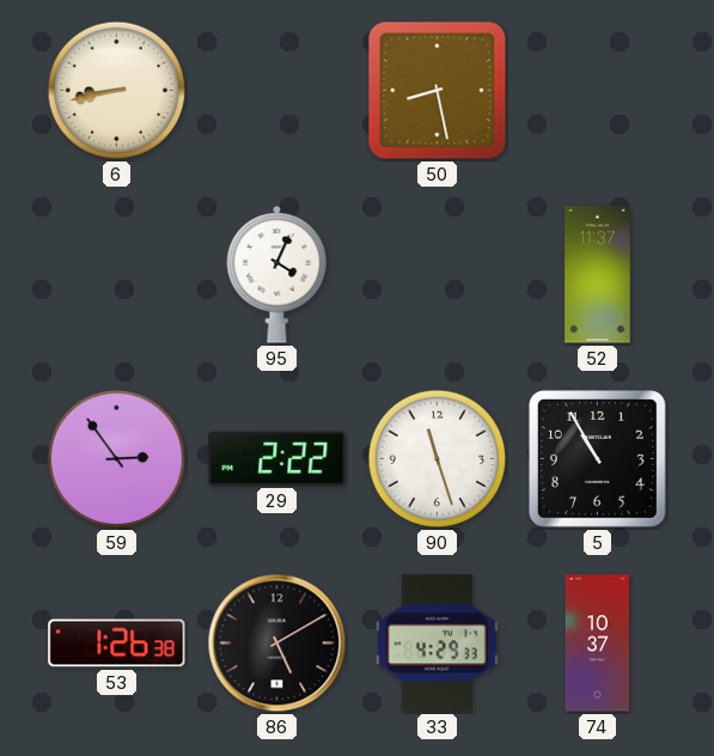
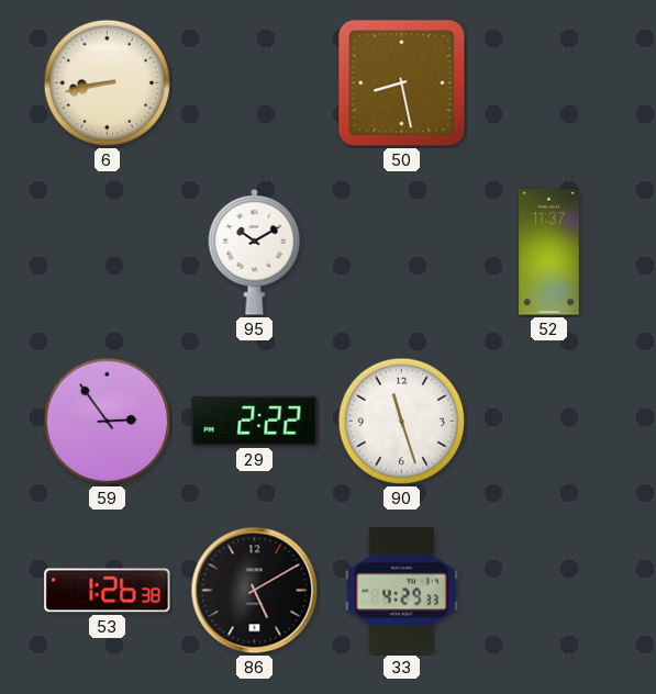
95: 4:04 -> 10:10 (255, 251)
5: 10:55 -> none (597, 458)
74: 10:37 -> none (598, 644)
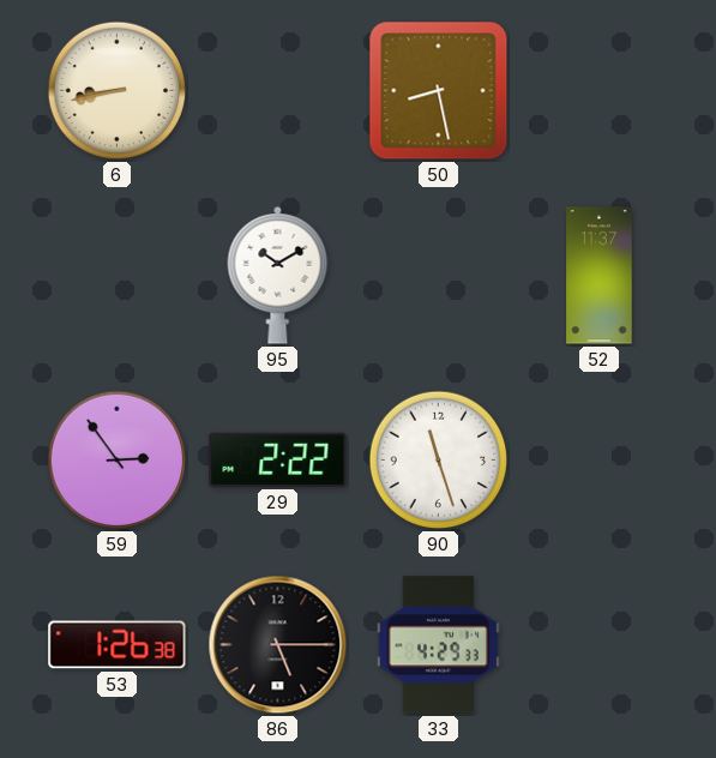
86: 5:10 -> 5:15 (278, 645)
